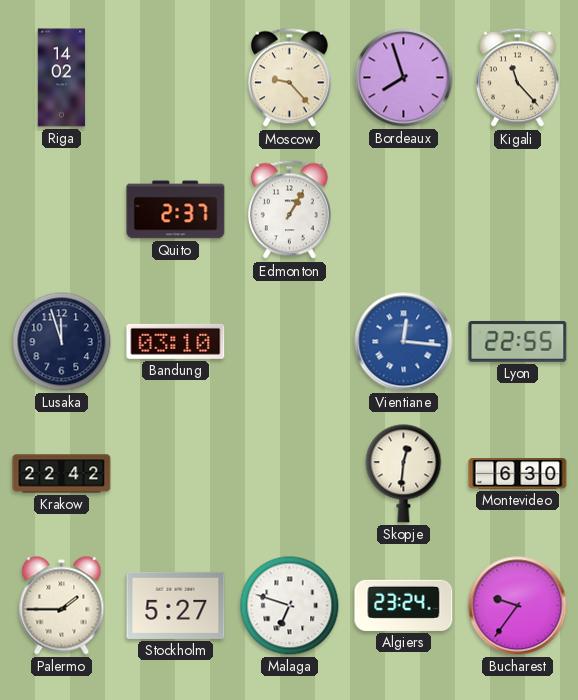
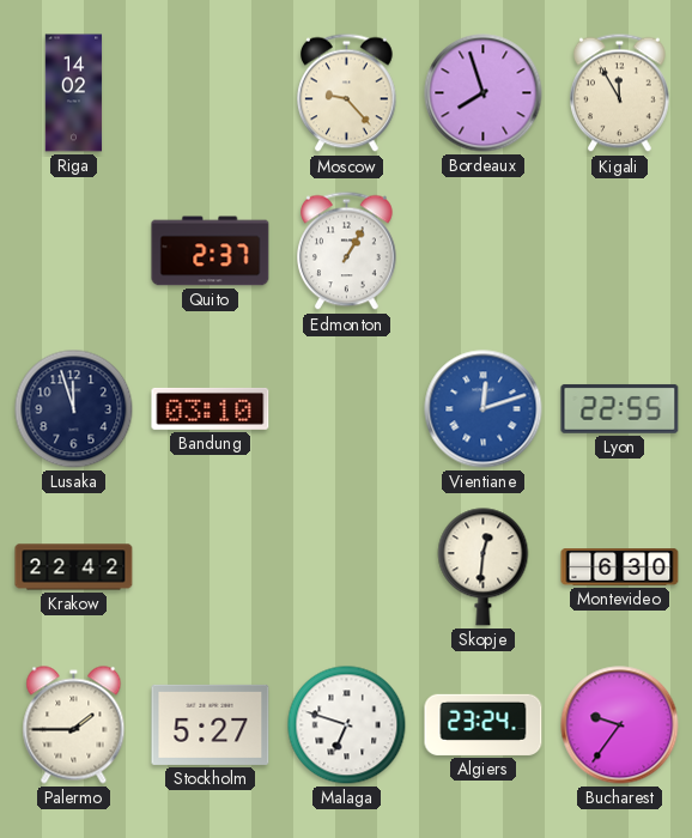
Kigali: 11:23 -> 11:55 (620, 93)
Vientiane: 12:16 -> 12:12 (484, 409)
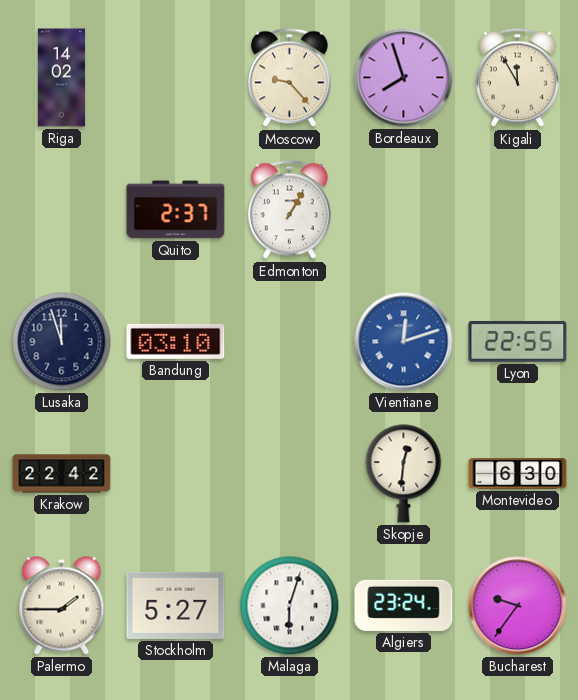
Malaga: 6:48 -> 6:03 (290, 606)
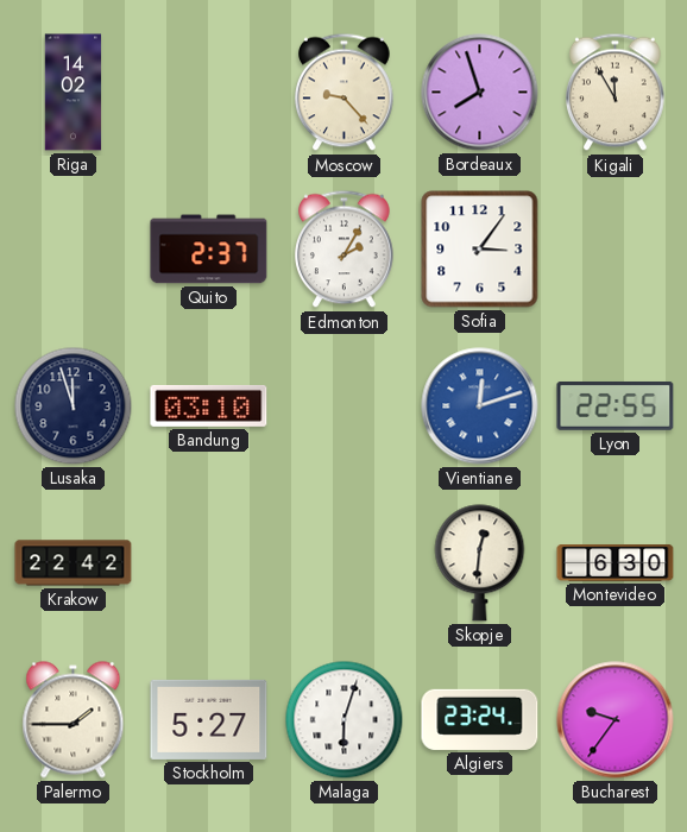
Edmonton: 1:05 -> 2:05 (345, 250)
Sofia: none -> 3:06 (480, 250)
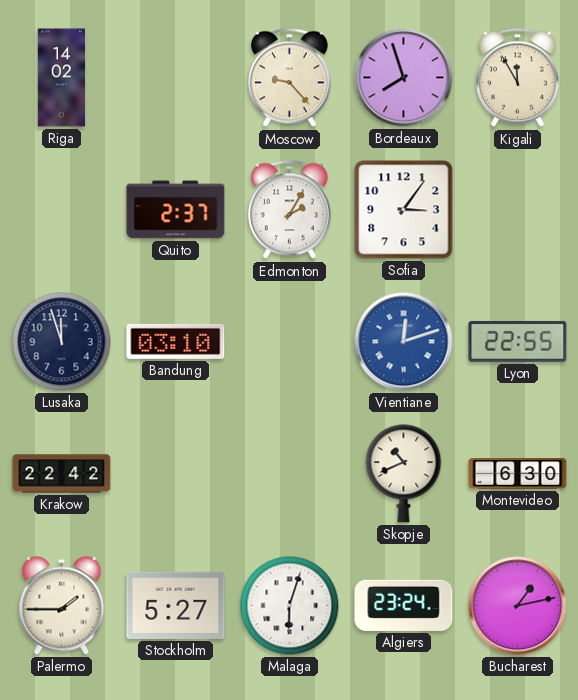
Skopje: 12:31 -> 10:41 (404, 474)
Bucharest: 9:36 -> 1:13 (518, 606)
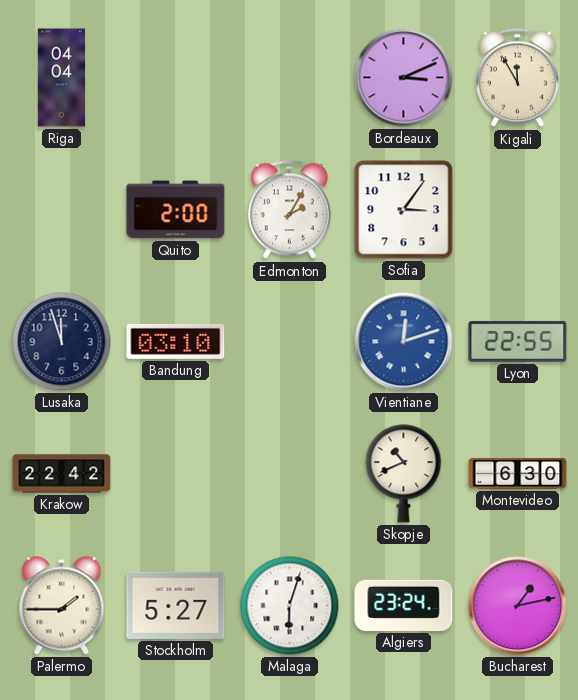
Riga: 14:02 -> 04:04 (62, 78)
Moscow: 9:23 -> none (290, 78)
Bordeaux: 7:57 -> 3:11 (404, 78)
Quito: 2:37 -> 2:00 (176, 210)
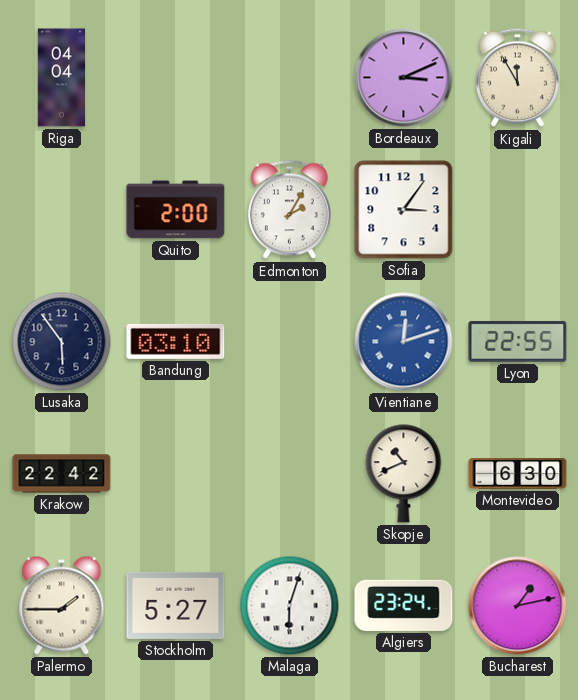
Lusaka: 11:57 -> 5:54 (62, 342)
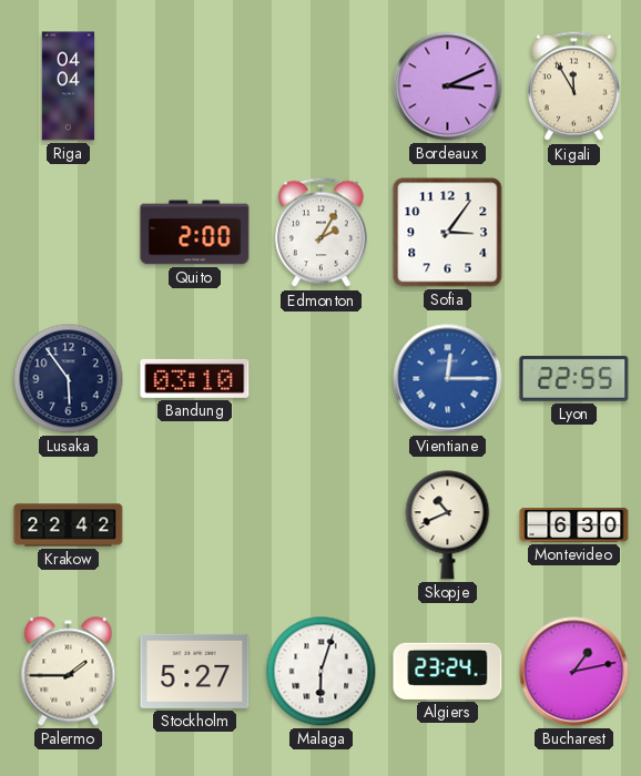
Vientiane: 12:12 -> 12:15 (448, 379)
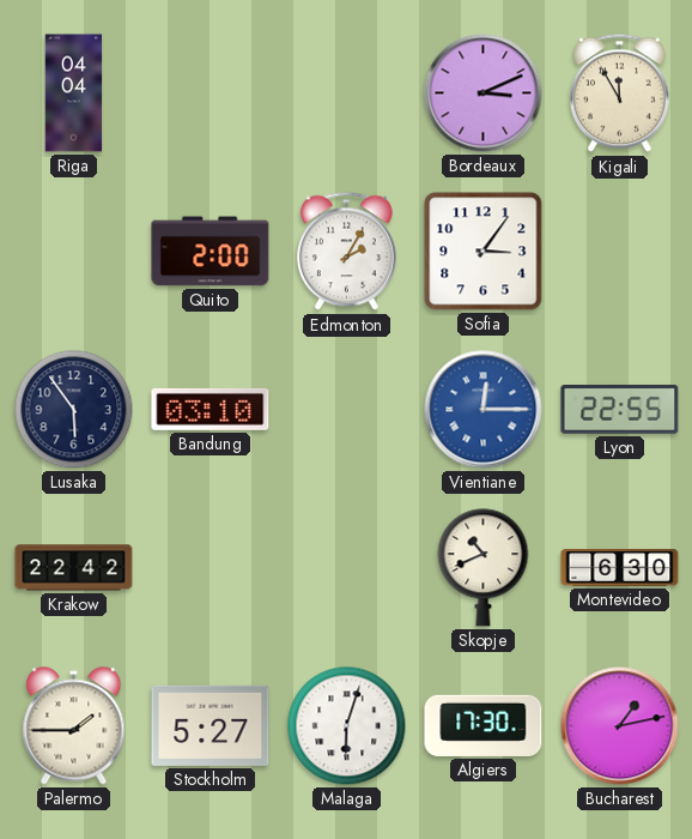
Algiers: 23:24 -> 17:30 (484, 725)
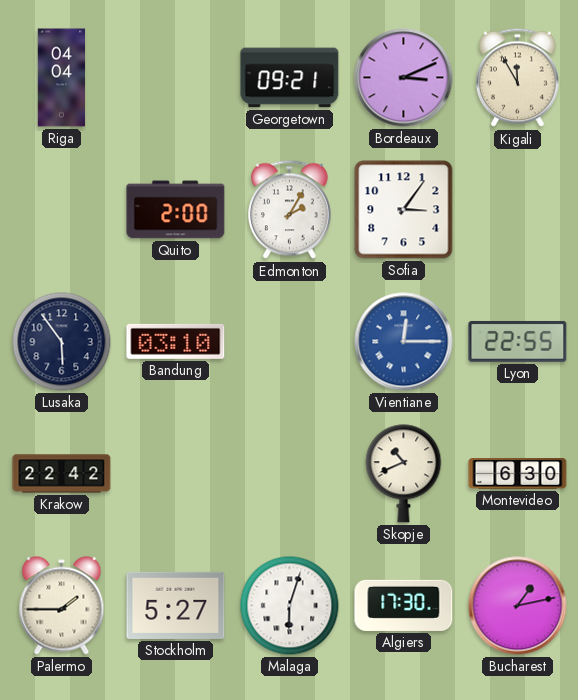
Georgetown: none -> 09:21 (290, 78)
